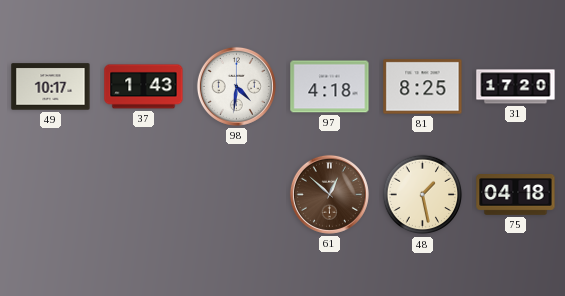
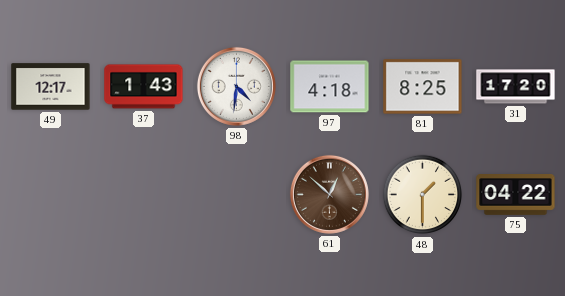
49: 10:17 -> 12:17 (51, 87)
48: 1:28 -> 1:30 (423, 195)
75: 04:18 -> 04:22 (516, 195)
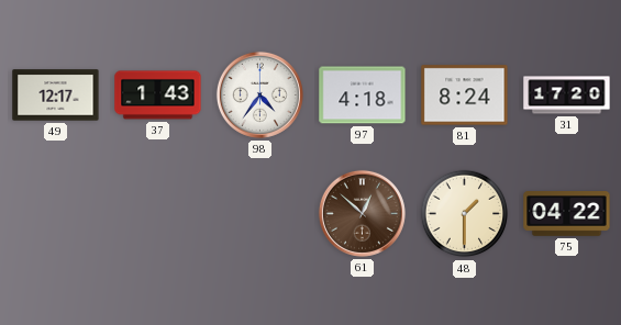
98: 4:31 -> 4:36 (259, 94)
81: 8:25 -> 8:24 (465, 96)
